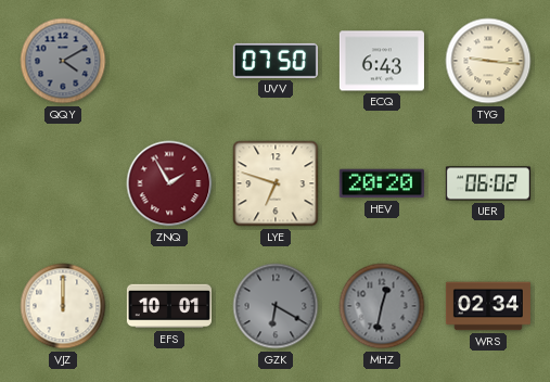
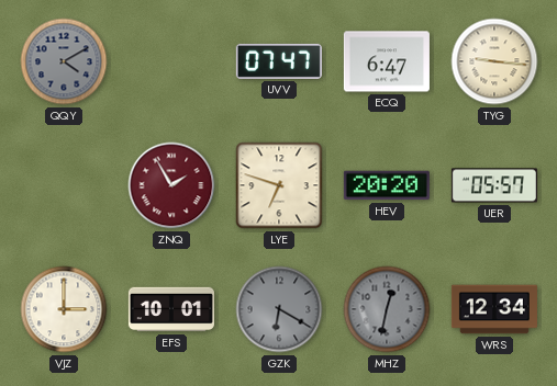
UVV: 07:50 -> 07:47 (279, 61)
ECQ: 6:43 -> 6:47 (387, 61)
UER: 06:02 -> 05:57 (494, 185)
VJZ: 12:00 -> 3:00 (64, 309)
WRS: 02:34 -> 12:34 (494, 309)
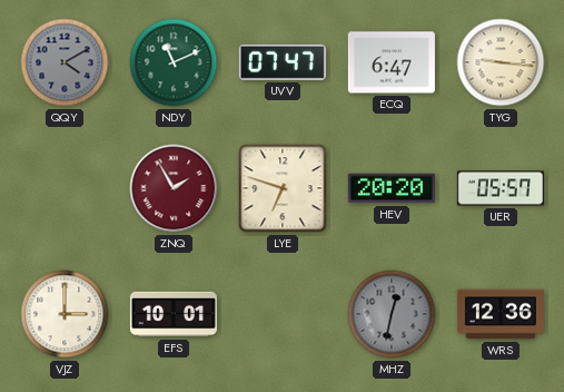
NDY: none -> 11:11 (174, 62)
GZK: 6:20 -> none (279, 309)
WRS: 12:34 -> 12:36 (501, 314)
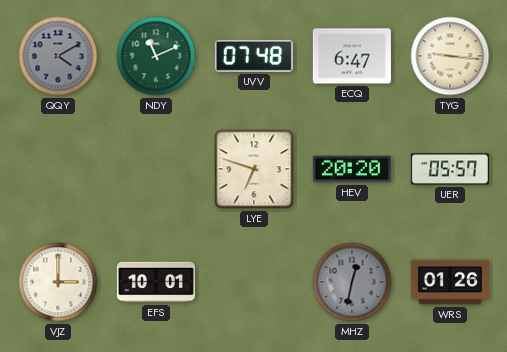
UVV: 07:47 -> 07:48 (254, 56)
ZNQ: 1:55 -> none (174, 188)
WRS: 12:36 -> 01:26 (450, 282)
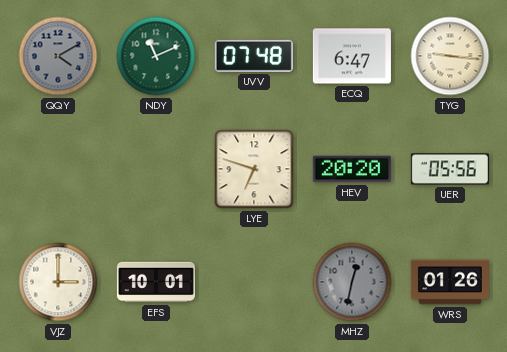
UER: 05:57 -> 05:56 (450, 169)
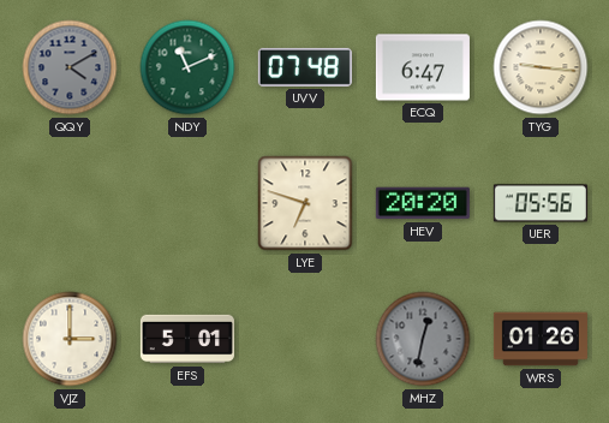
EFS: 10:01 -> 5:01 (187, 339)
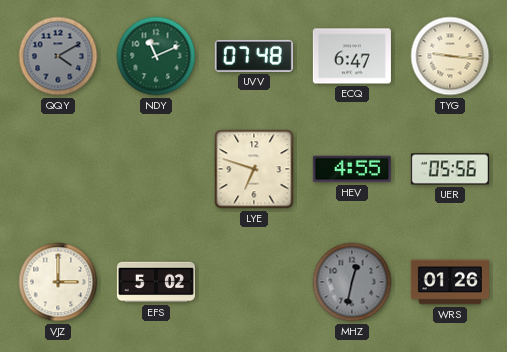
HEV: 20:20 -> 4:55 (352, 169)
EFS: 5:01 -> 5:02 (156, 282)
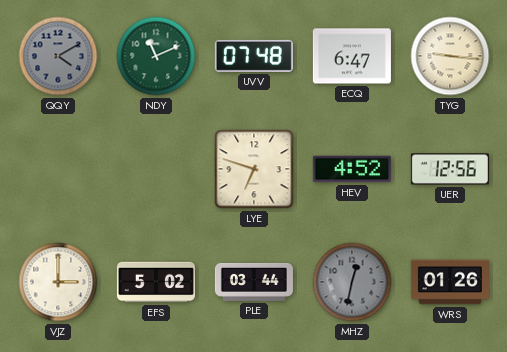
HEV: 4:55 -> 4:52 (352, 169)
UER: 05:56 -> 12:56 (450, 169)
PLE: none -> 03:44 (254, 282)
